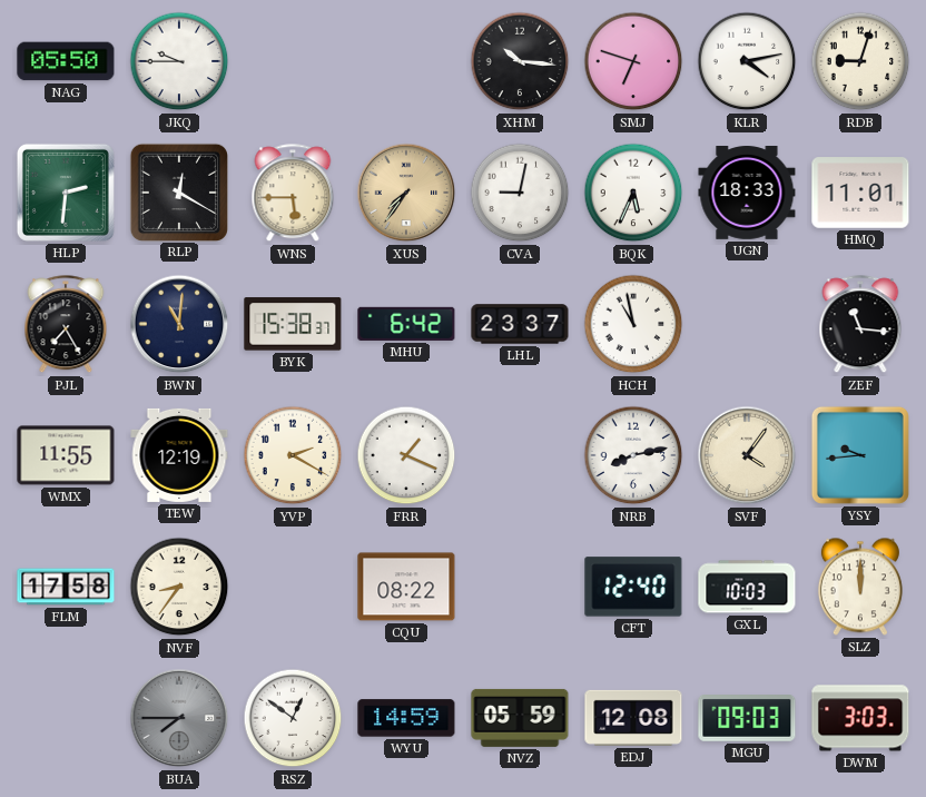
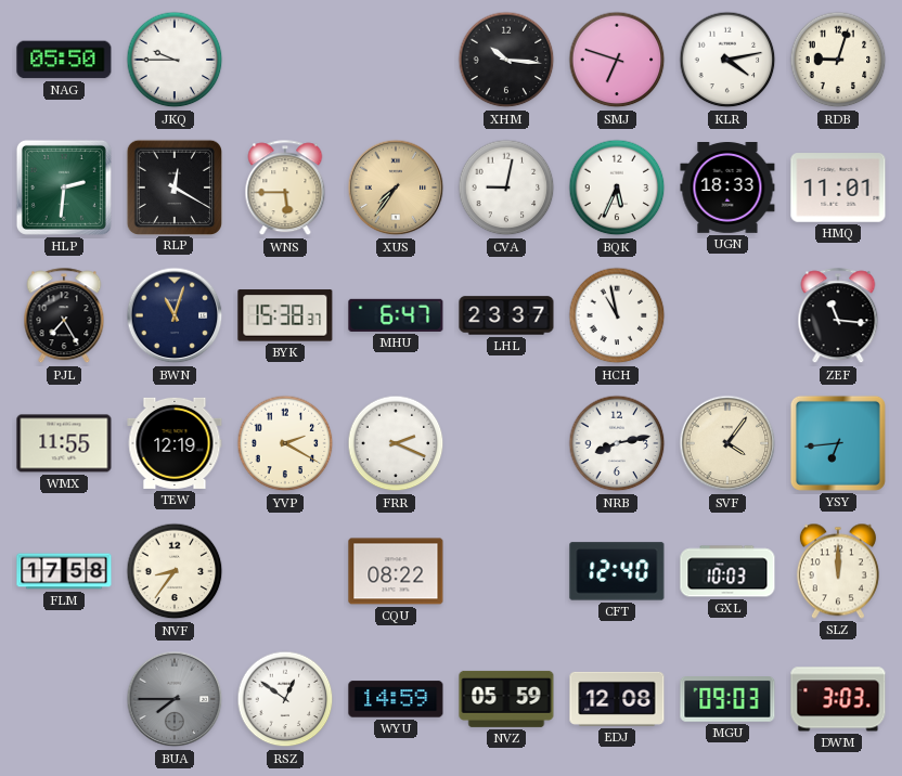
BWN: 11:01 -> 11:03 (175, 315)
MHU: 6:42 -> 6:47 (396, 315)
FRR: 1:19 -> 2:19 (396, 443)
YSY: 9:44 -> 6:44 (838, 443)
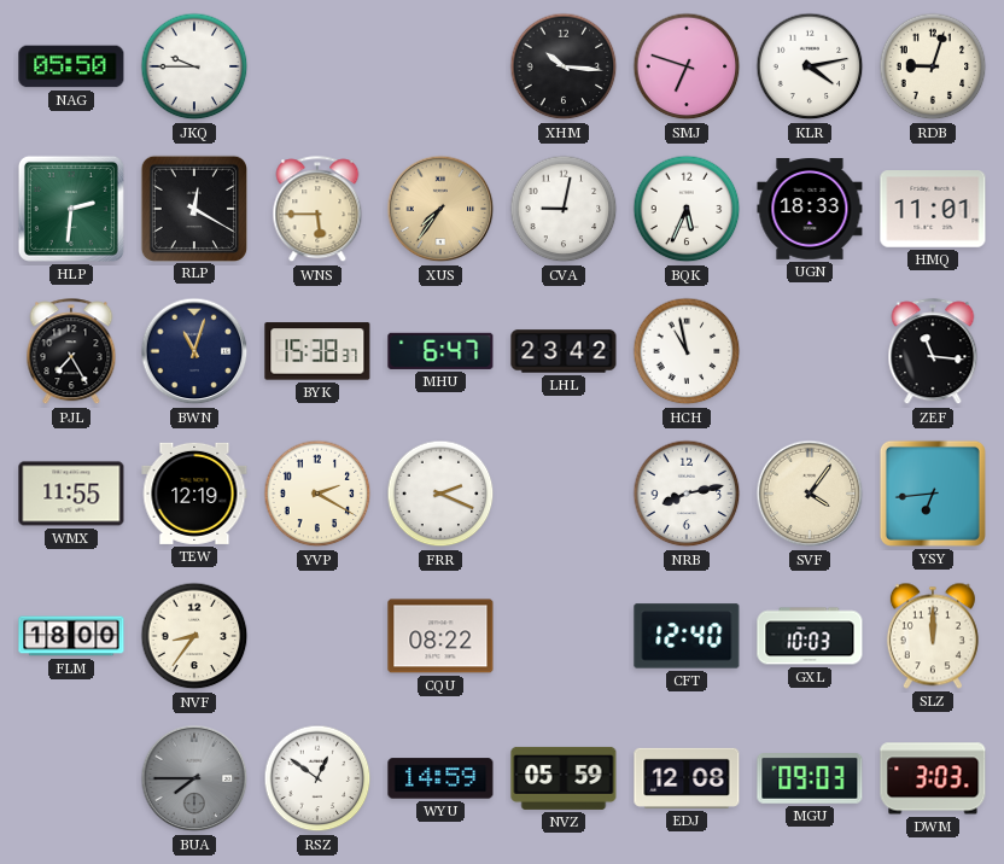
LHL: 23:37 -> 23:42 (564, 351)
FLM: 17:58 -> 18:00 (71, 636)
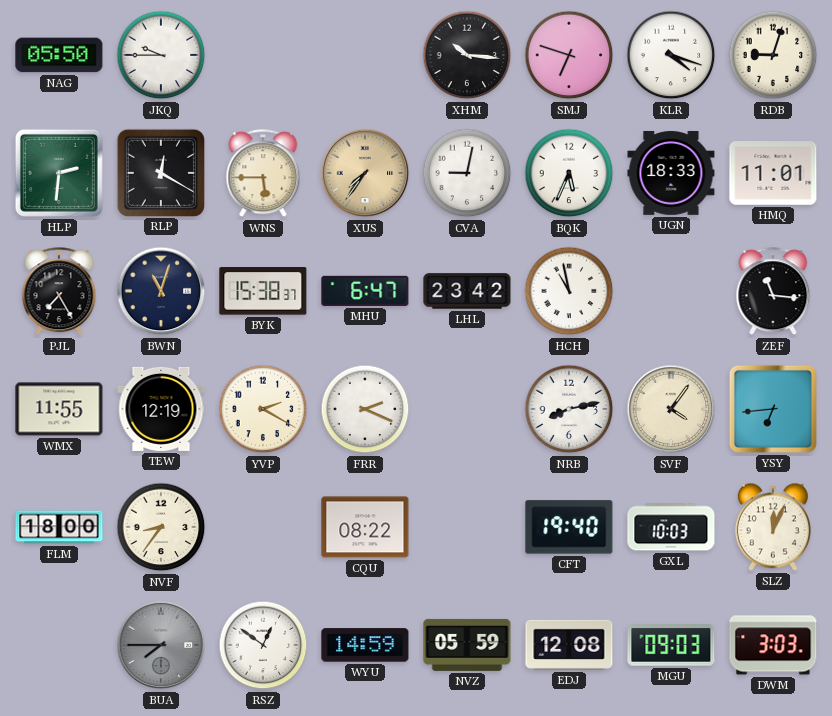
KLR: 4:13 -> 4:18 (671, 55)
CFT: 12:40 -> 19:40 (569, 527)
SLZ: 12:00 -> 12:04 (773, 527)
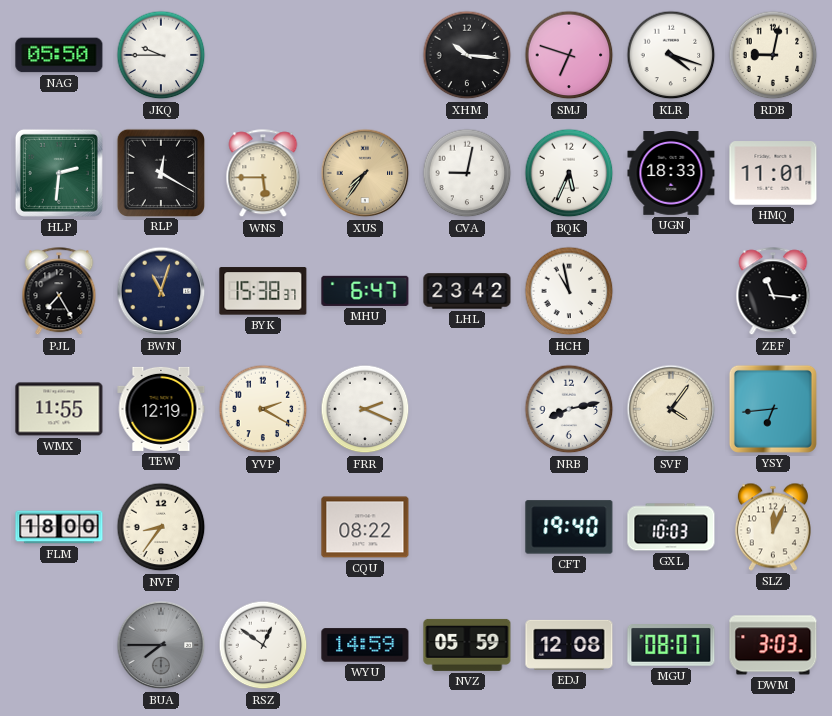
RDB: 9:03 -> 9:02 (773, 55)
MGU: 09:03 -> 08:07 (671, 646)
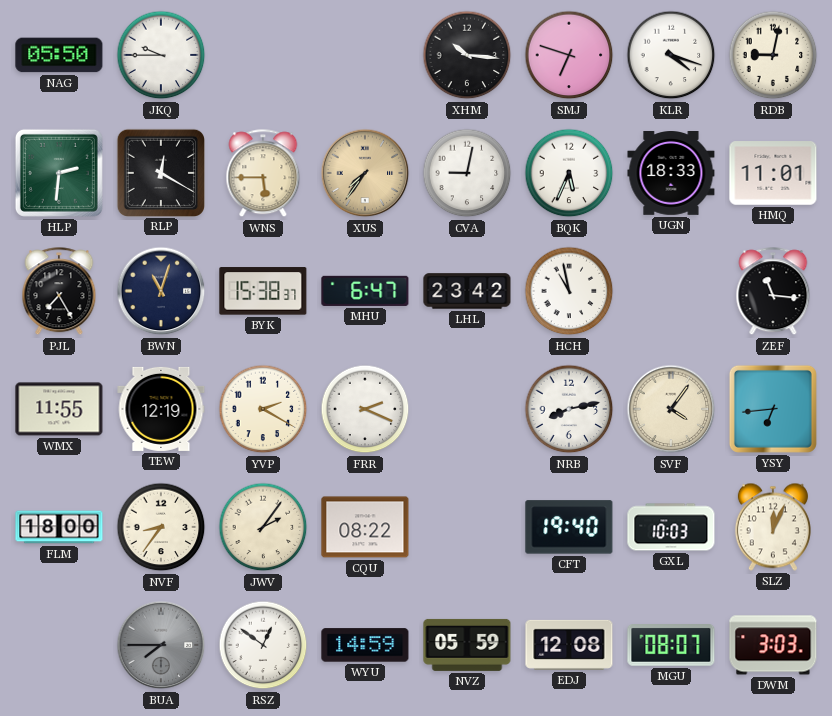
JWV: none -> 2:06 (263, 527)
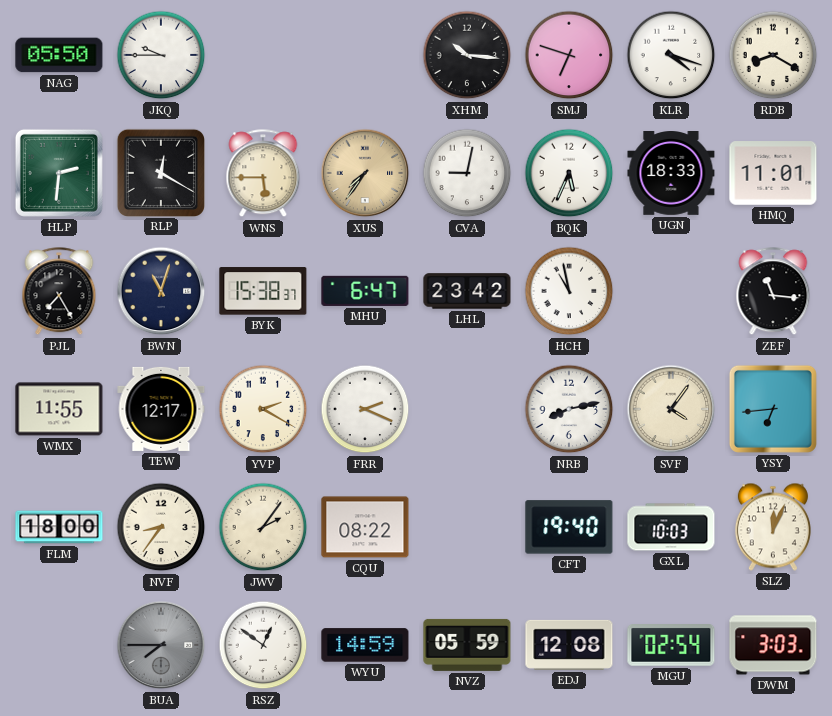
RDB: 9:02 -> 8:20 (773, 55)
TEW: 12:19 -> 12:17 (161, 409)
MGU: 08:07 -> 02:54 (671, 646)
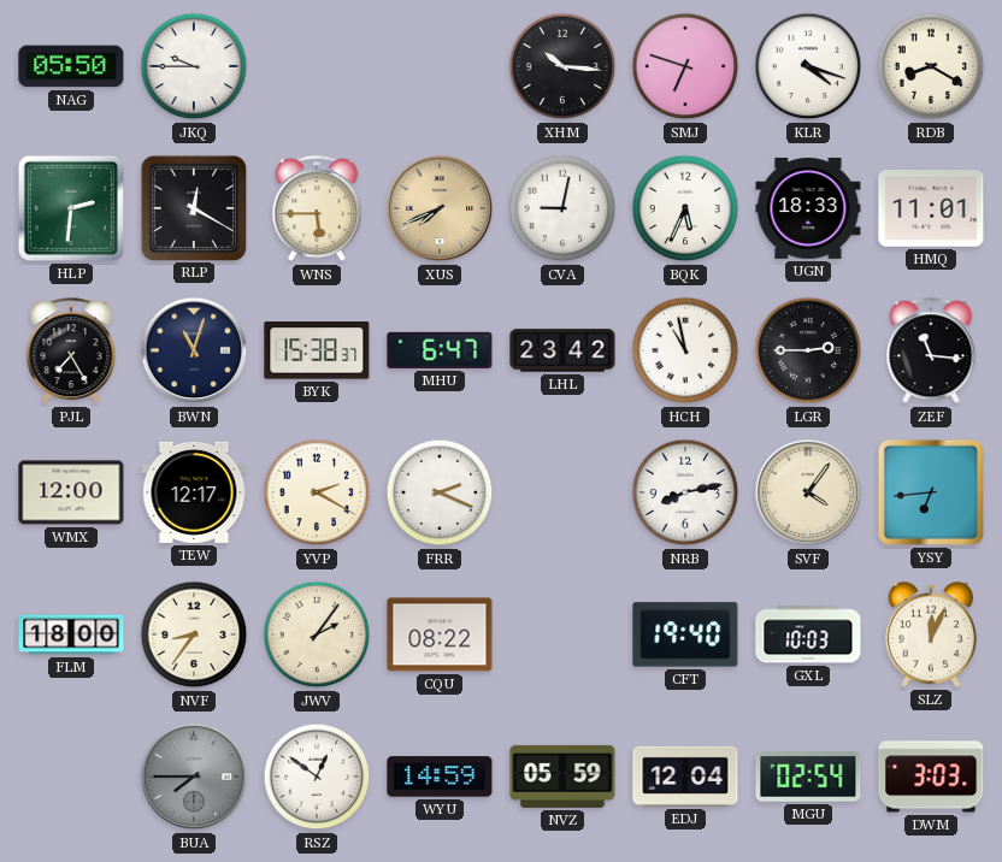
XUS: 7:36 -> 7:41 (440, 208)
LGR: none -> 2:45 (808, 350)
WMX: 11:55 -> 12:00 (71, 492)
EDJ: 12:08 -> 12:04 (685, 777)
